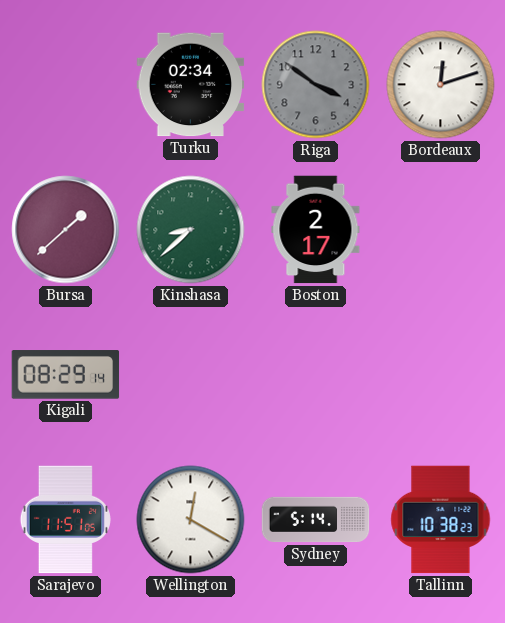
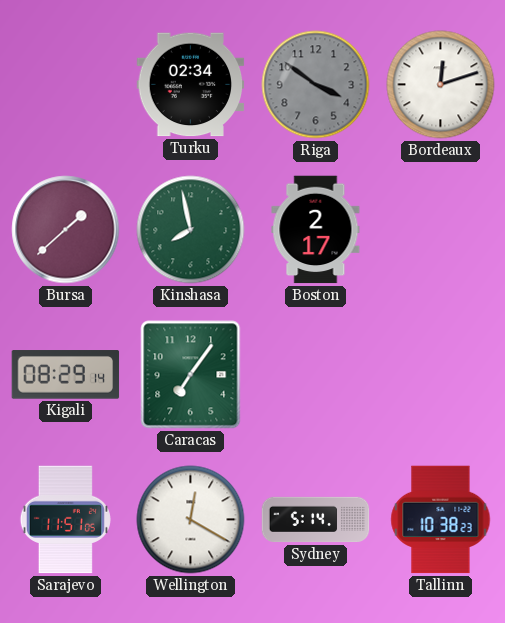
Kinshasa: 8:38 -> 7:58 (191, 230)
Caracas: none -> 7:06 (191, 375)
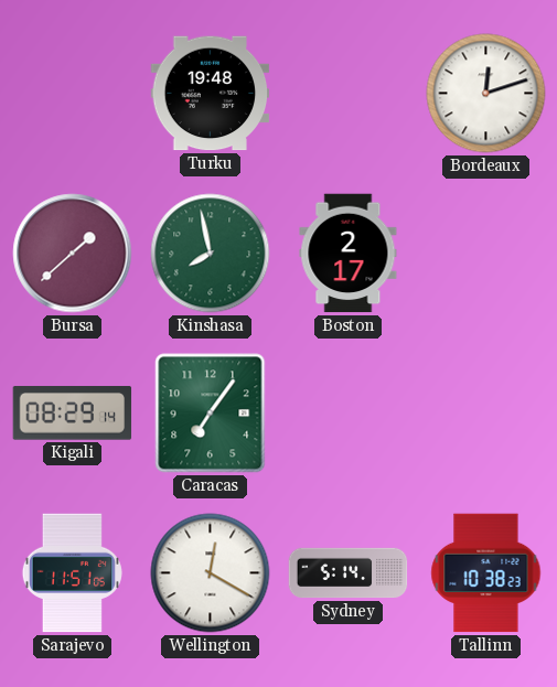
Turku: 02:34 -> 19:48 (211, 94)
Riga: 3:51 -> none (316, 85)
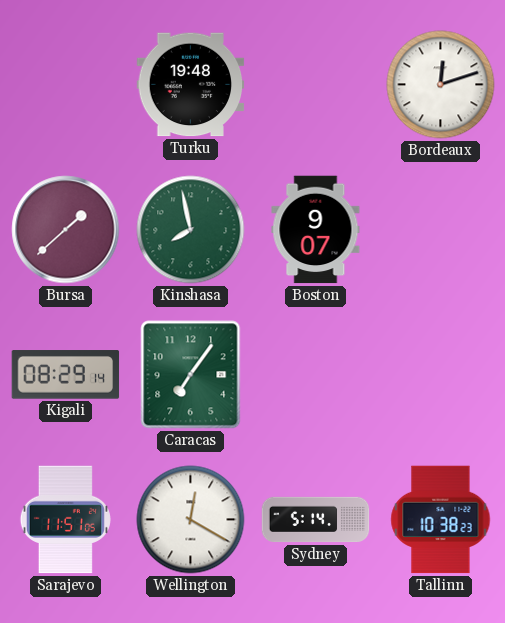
Boston: 2:17 -> 9:07 (316, 230)
